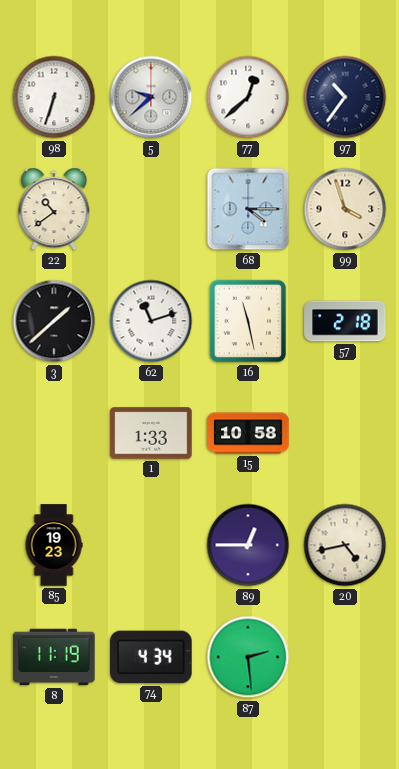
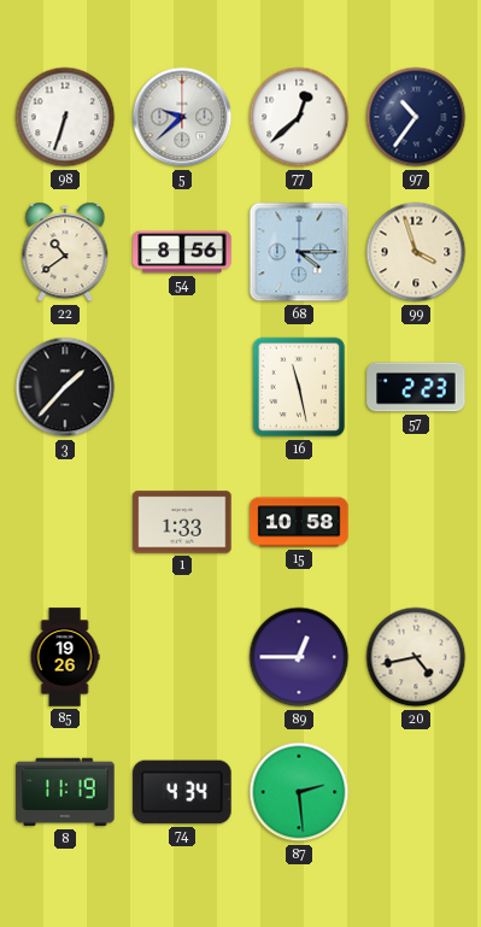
54: none -> 8:56 (182, 252)
3: 1:38 -> 1:37 (65, 387)
62: 11:12 -> none (151, 321)
57: 2:18 -> 2:23 (416, 387)
85: 19:23 -> 19:26 (65, 657)
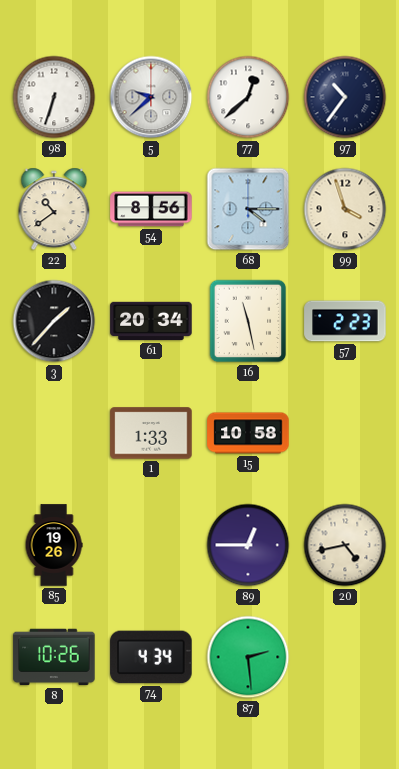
61: none -> 20:34 (151, 321)
8: 11:19 -> 10:26 (54, 657)
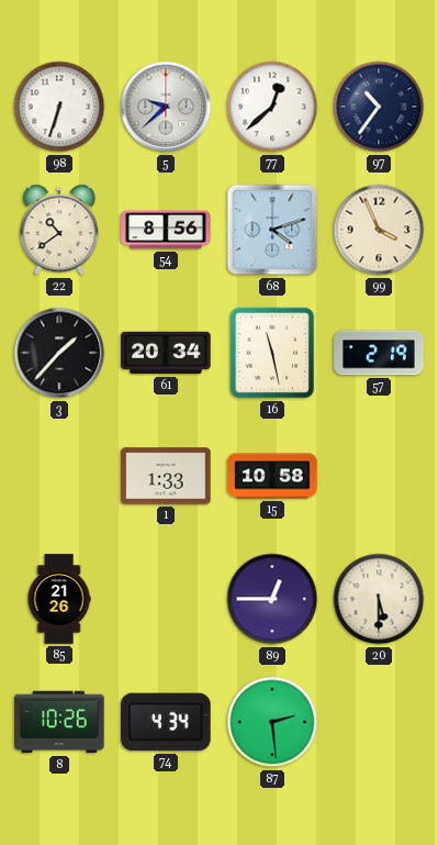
68: 4:15 -> 4:12 (272, 230)
99: 3:57 -> 3:56 (379, 230)
57: 2:23 -> 2:19 (379, 353)
85: 19:26 -> 21:26 (59, 599)
20: 4:43 -> 5:30 (379, 599)
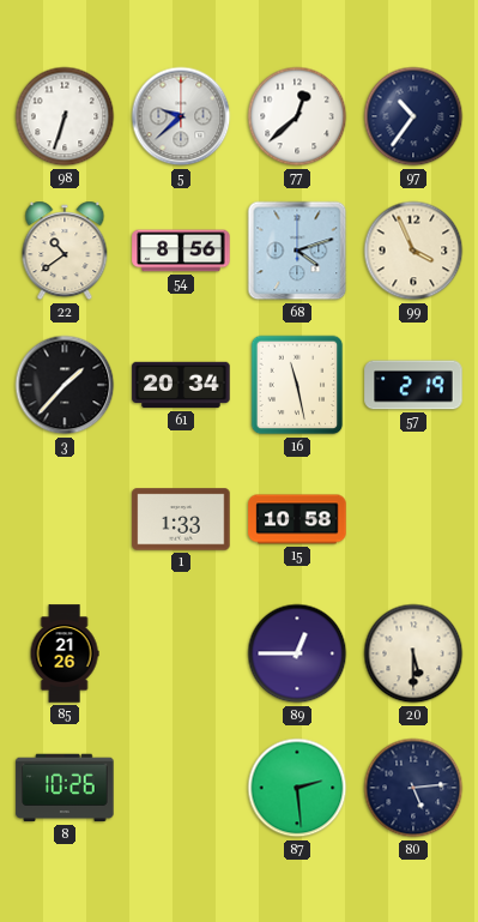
74: 4:34 -> none (166, 722)
80: none -> 5:14 (413, 788)
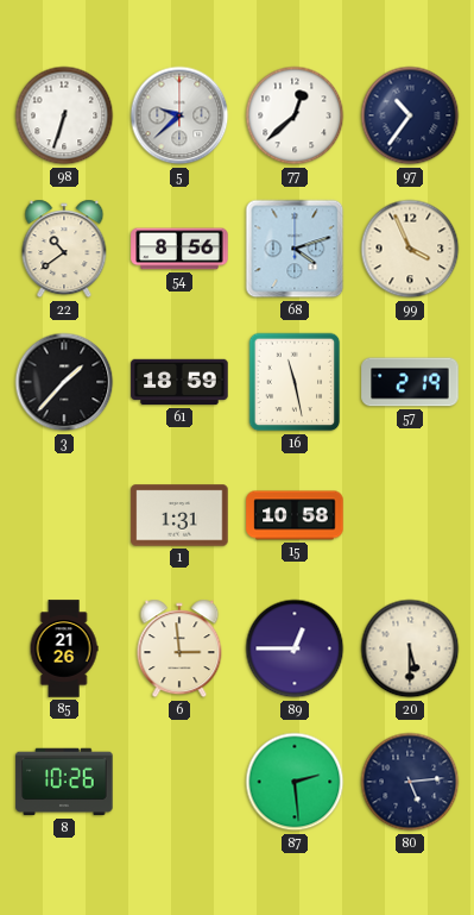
61: 20:34 -> 18:59 (179, 382)
1: 1:33 -> 1:31 (179, 515)
6: none -> 2:59 (179, 648)
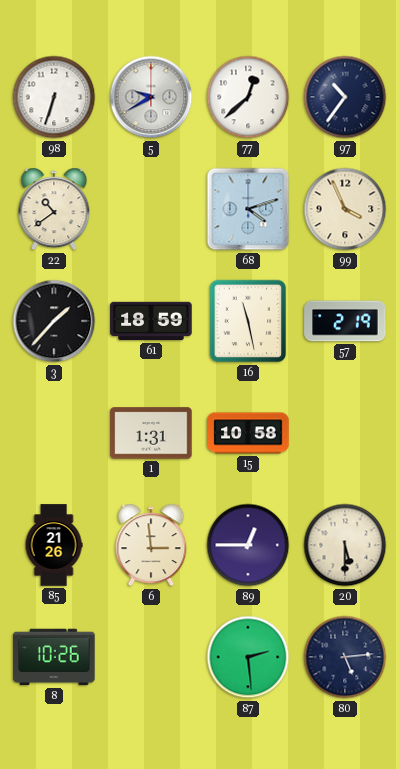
5: 9:38 -> 9:40 (151, 97)
54: 8:56 -> none (179, 249)
